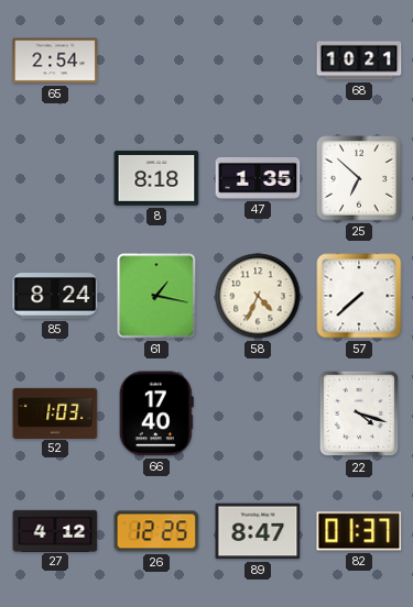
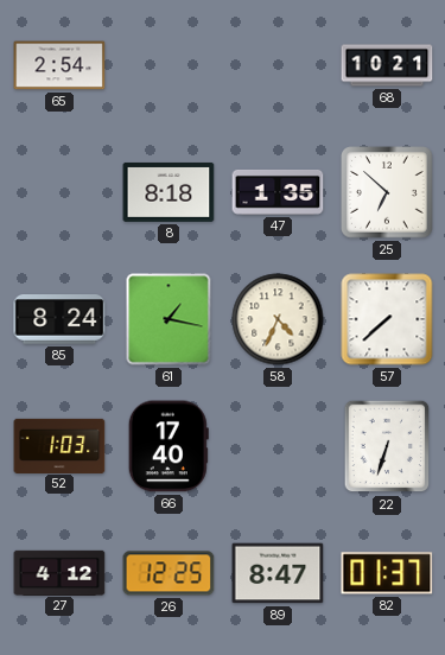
22: 4:18 -> 6:33 (387, 446)
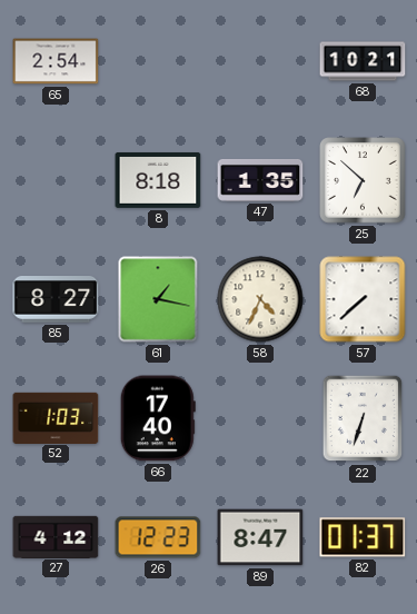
85: 8:24 -> 8:27 (56, 299)
26: 12:25 -> 12:23 (158, 537)
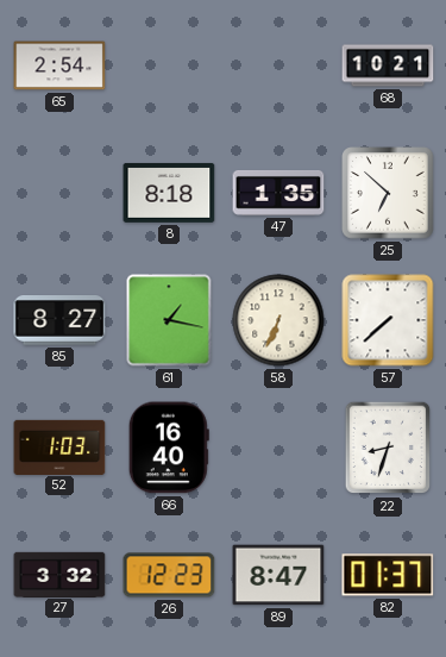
58: 4:34 -> 6:34 (278, 320)
66: 17:40 -> 16:40 (169, 448)
22: 6:33 -> 8:33 (388, 448)
27: 4:12 -> 3:32 (59, 574)
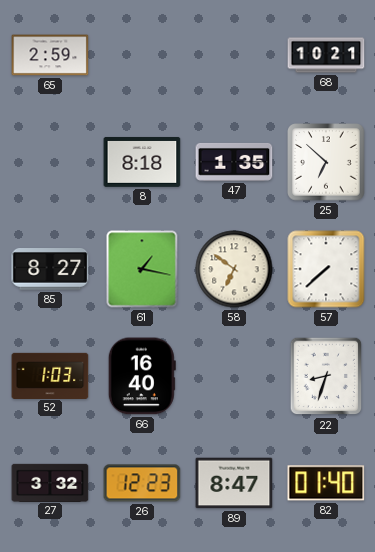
65: 2:54 -> 2:59 (50, 55)
58: 6:34 -> 6:51 (234, 269)
82: 01:37 -> 01:40 (326, 483)
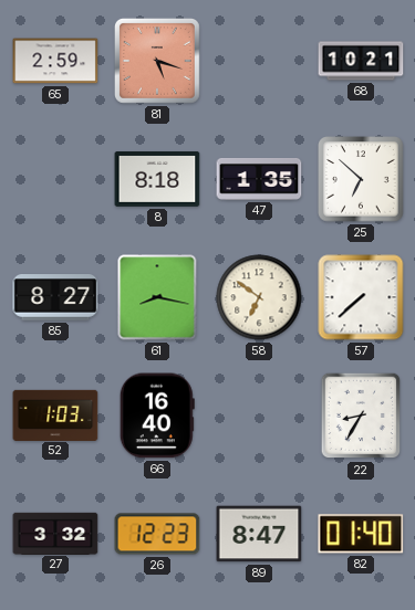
81: none -> 5:18 (157, 61)
61: 1:17 -> 8:17 (157, 297)
22: 8:33 -> 8:35 (361, 416)
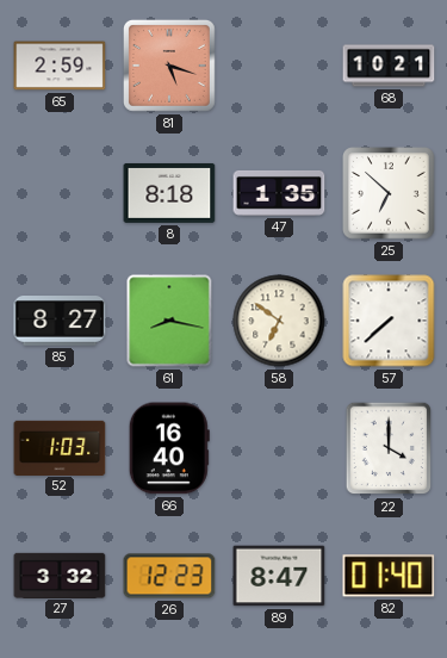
22: 8:35 -> 4:00 (389, 448)
